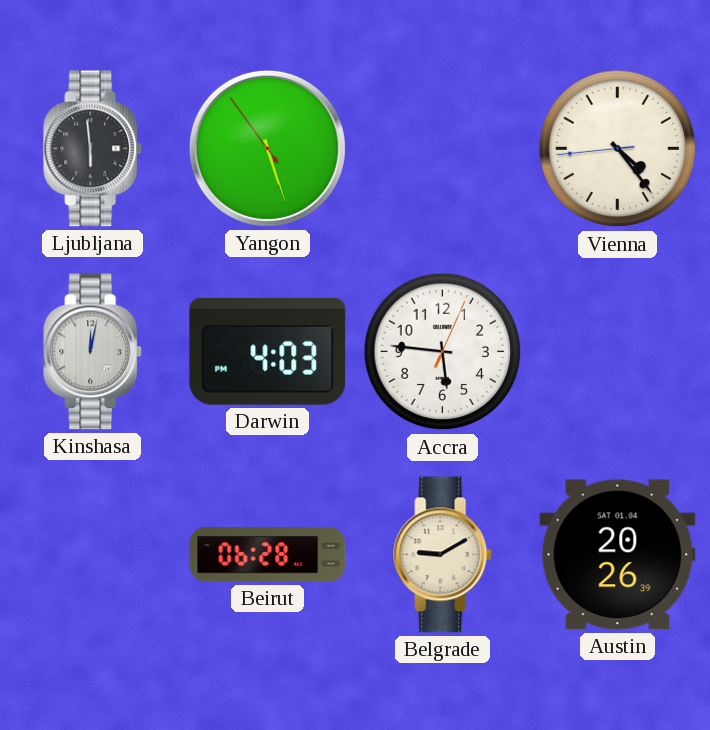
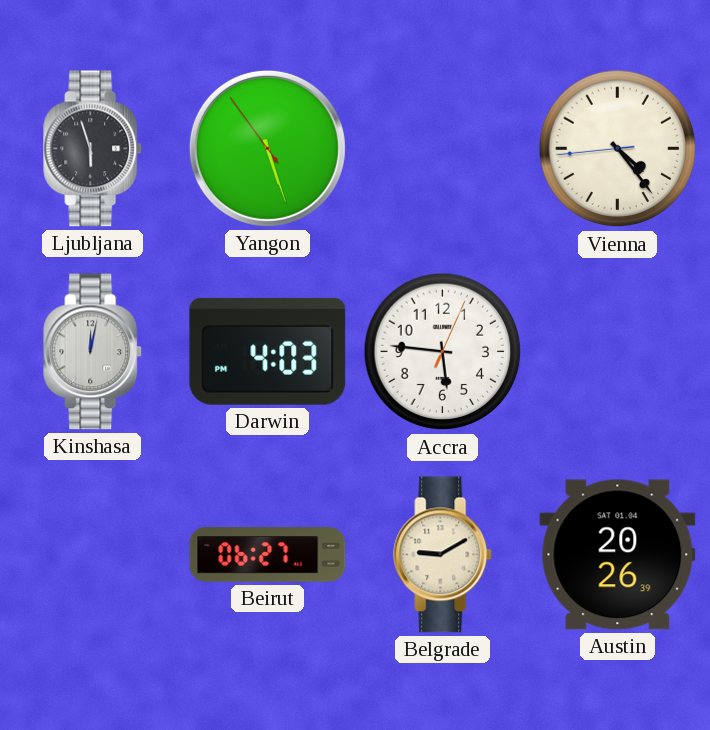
Ljubljana: 5:59 -> 5:57 (93, 149)
Beirut: 06:28 -> 06:27 (268, 555)
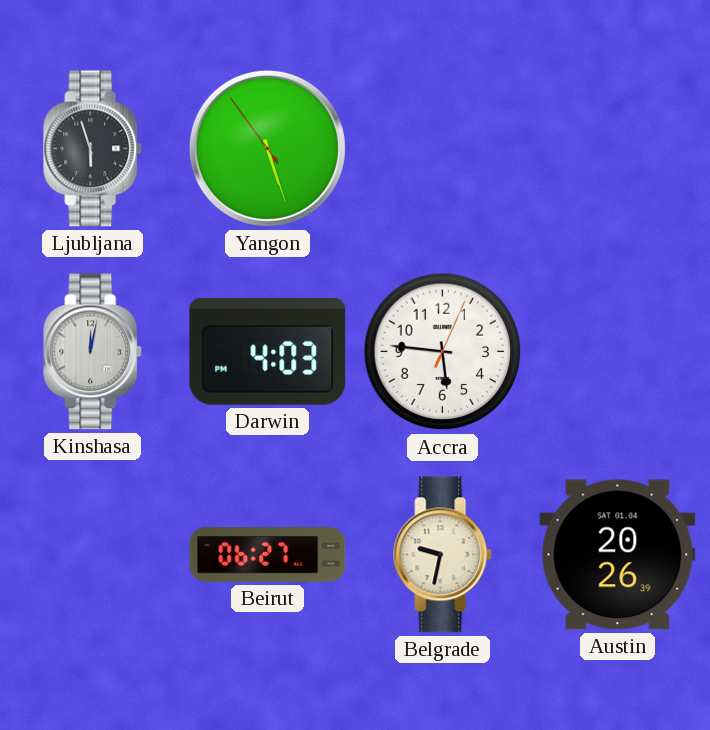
Vienna: 4:23 -> none (618, 149)
Belgrade: 9:10 -> 9:32 (443, 555)
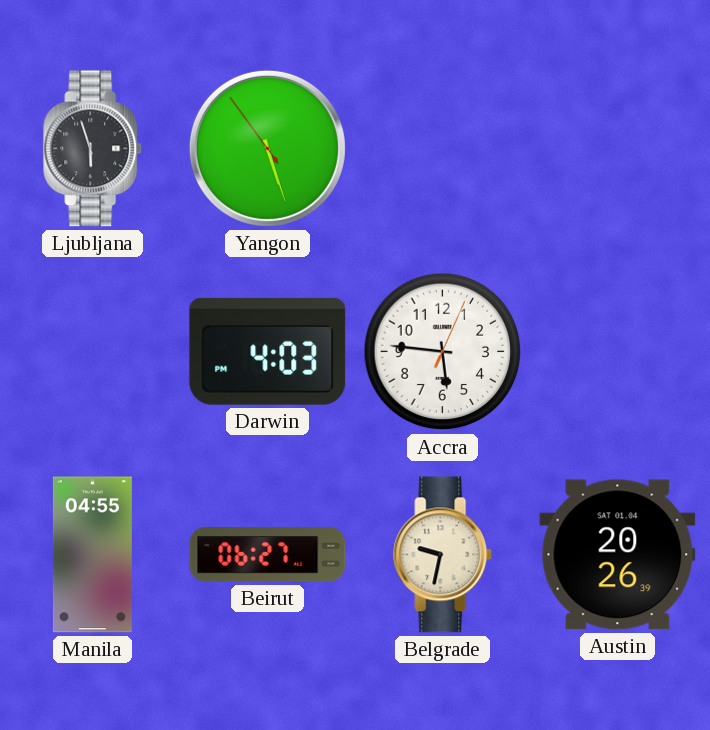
Kinshasa: 12:02 -> none (93, 352)
Manila: none -> 04:55 (92, 555)
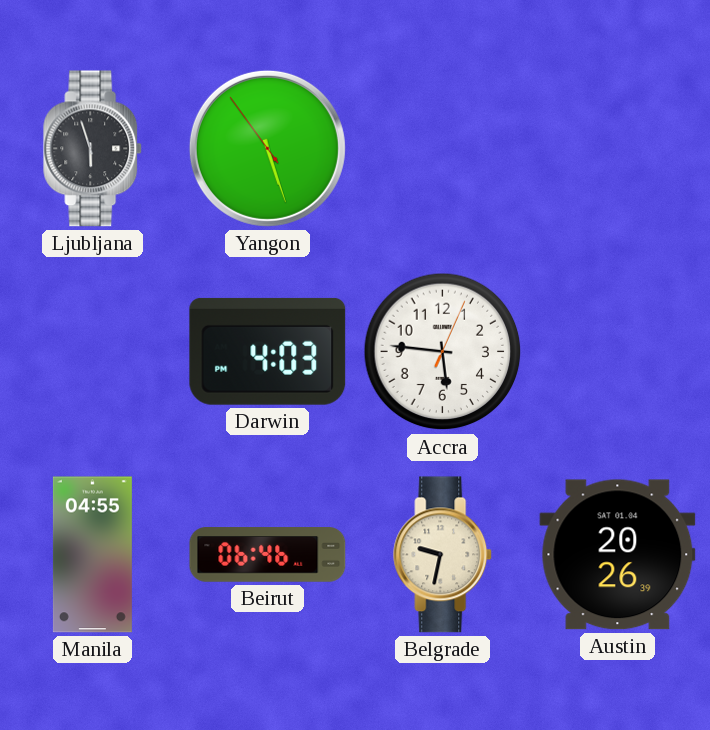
Beirut: 06:27 -> 06:46 (268, 555)
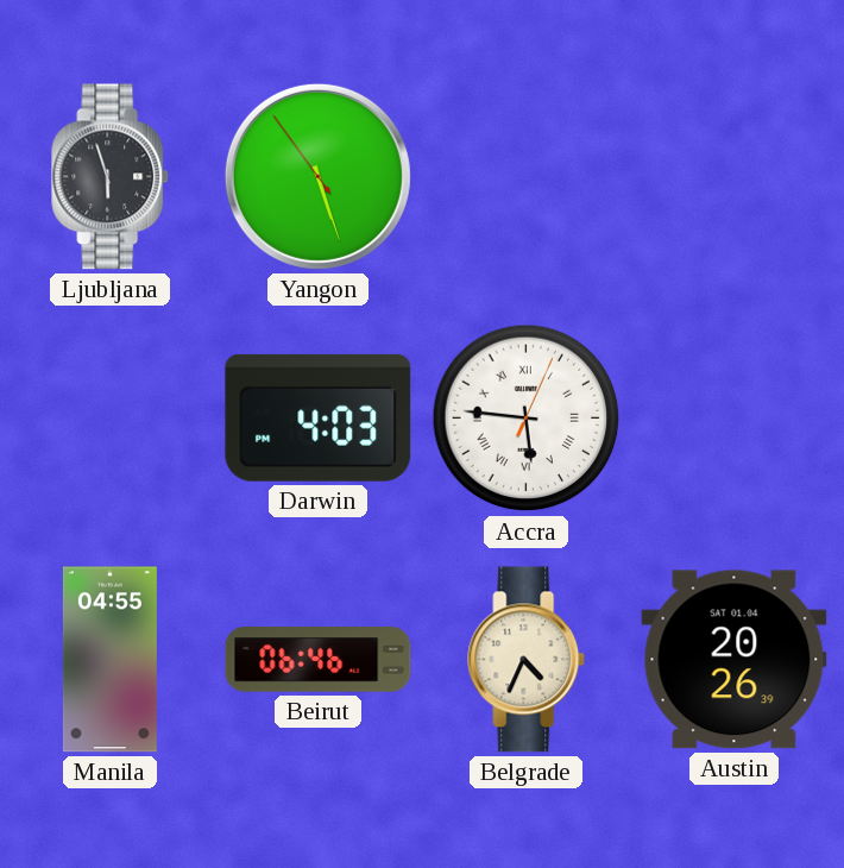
Accra numerals: Arabic -> Roman (527, 419)
Belgrade: 9:32 -> 4:34 (527, 660)
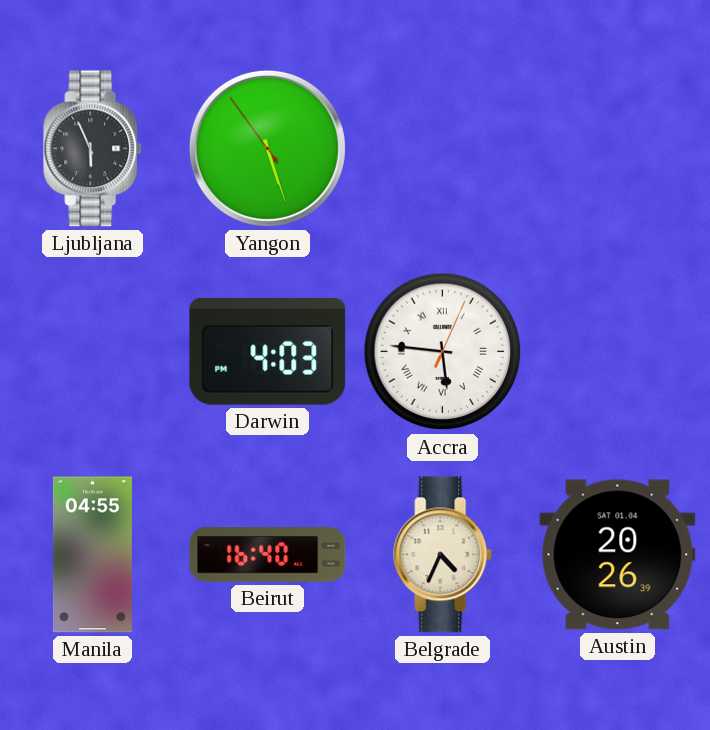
Ljubljana: 5:57 -> 5:56 (93, 149)
Beirut: 06:46 -> 16:40 (268, 555)
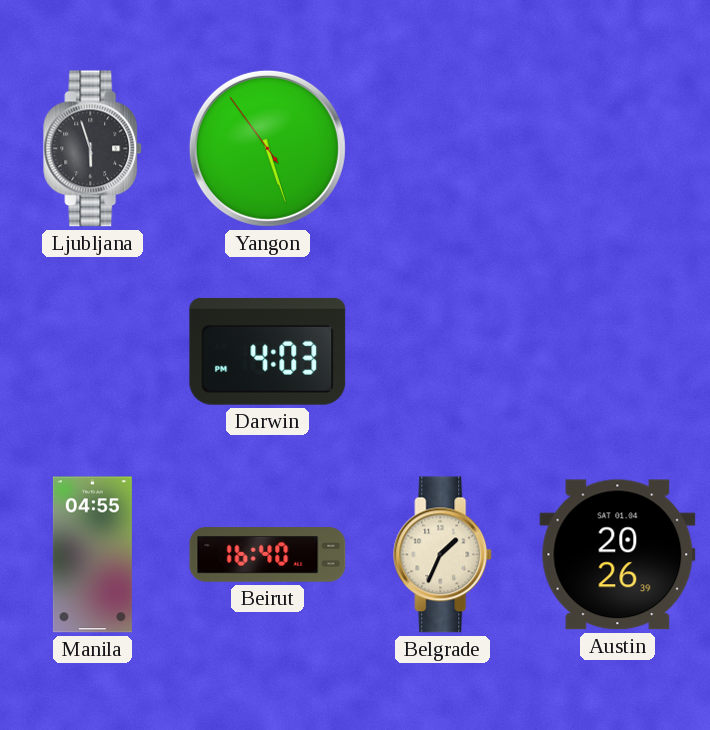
Ljubljana: 5:56 -> 5:57 (93, 149)
Accra: 5:46 -> none (443, 352)
Belgrade: 4:34 -> 1:34 (443, 555)
